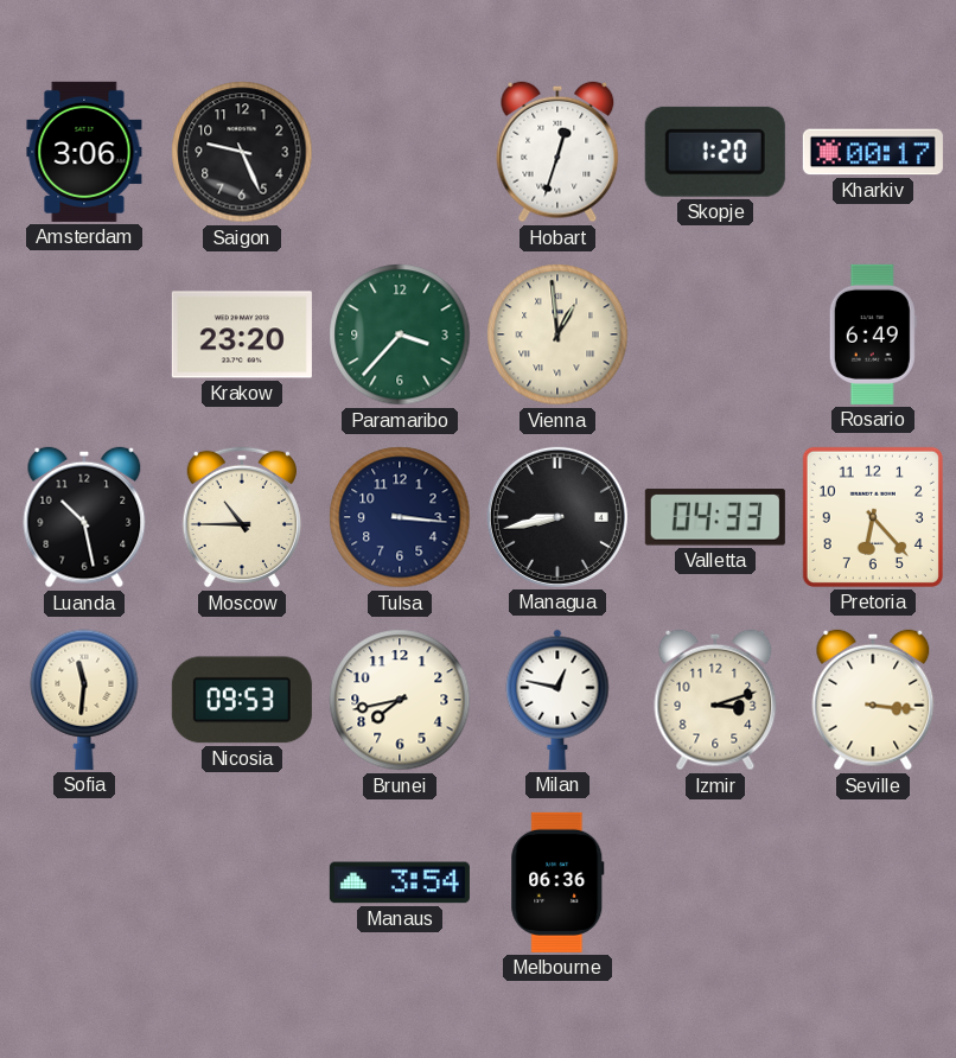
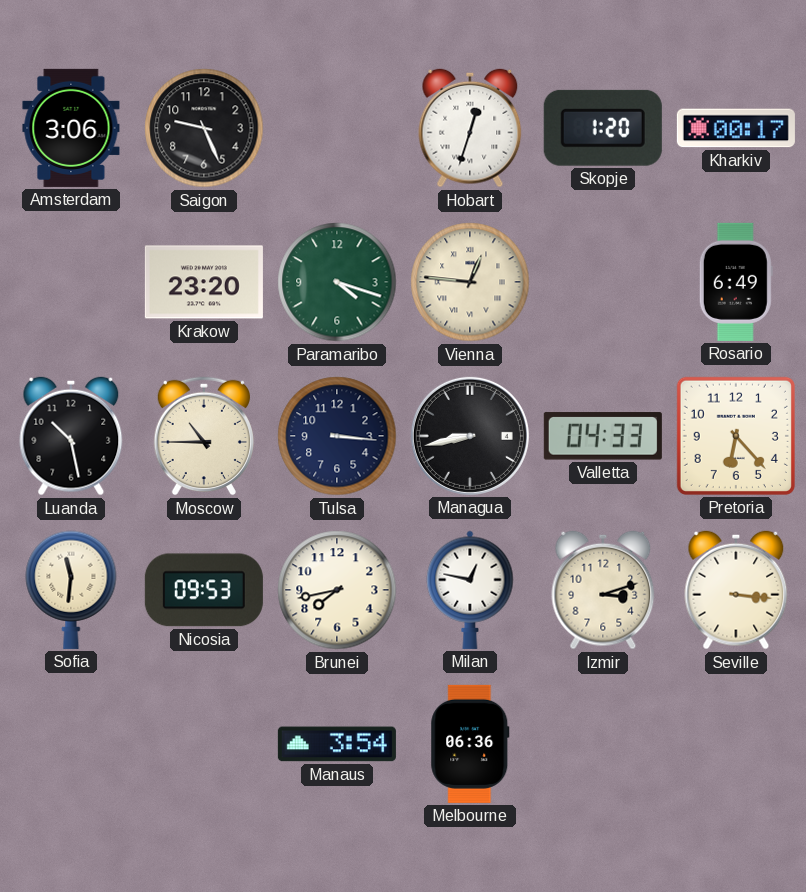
Paramaribo: 3:37 -> 4:18 (337, 282)
Vienna: 12:59 -> 12:46 (470, 282)
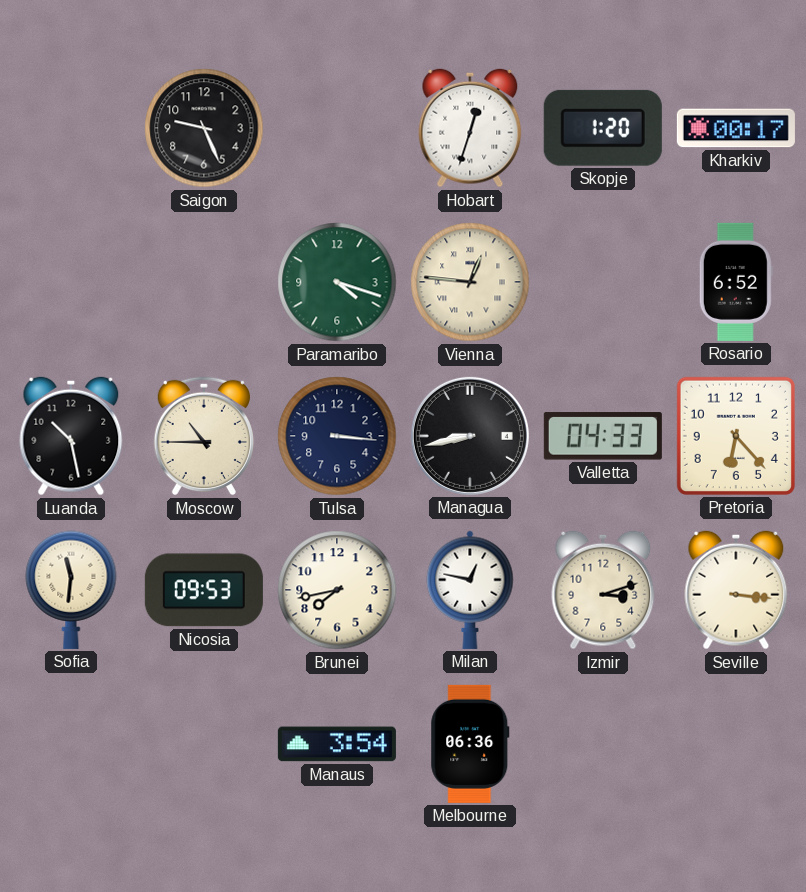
Amsterdam: 3:06 -> none (71, 128)
Krakow: 23:20 -> none (204, 282)
Rosario: 6:49 -> 6:52 (736, 282)
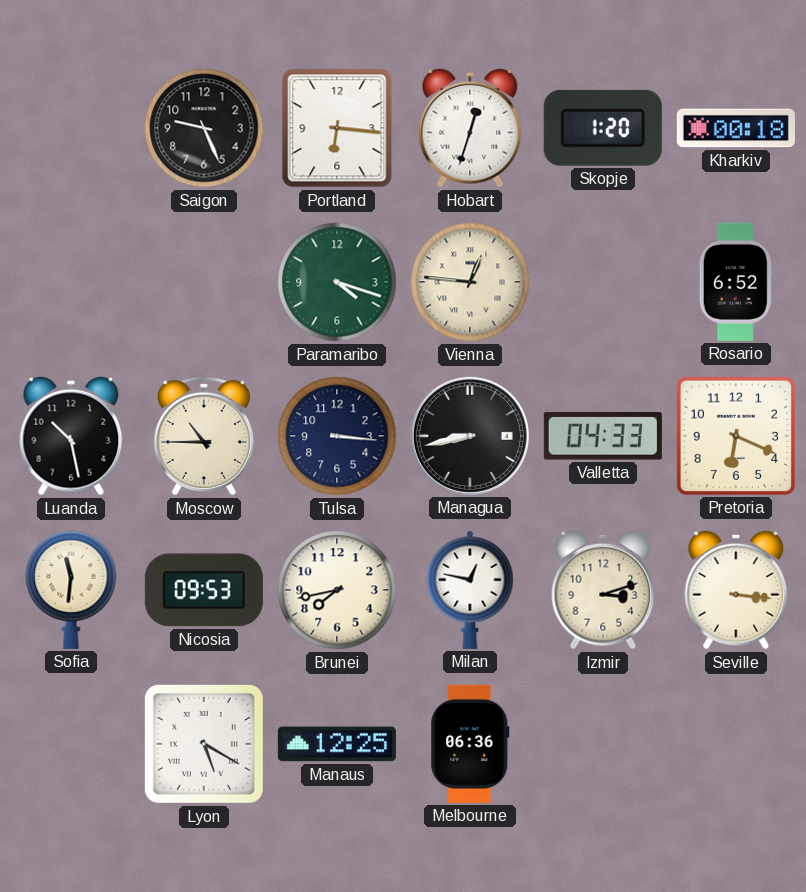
Portland: none -> 6:16 (337, 128)
Kharkiv: 00:17 -> 00:18 (736, 128)
Pretoria: 6:23 -> 6:19 (736, 436)
Lyon: none -> 5:20 (204, 744)
Manaus: 3:54 -> 12:25 (337, 744)
